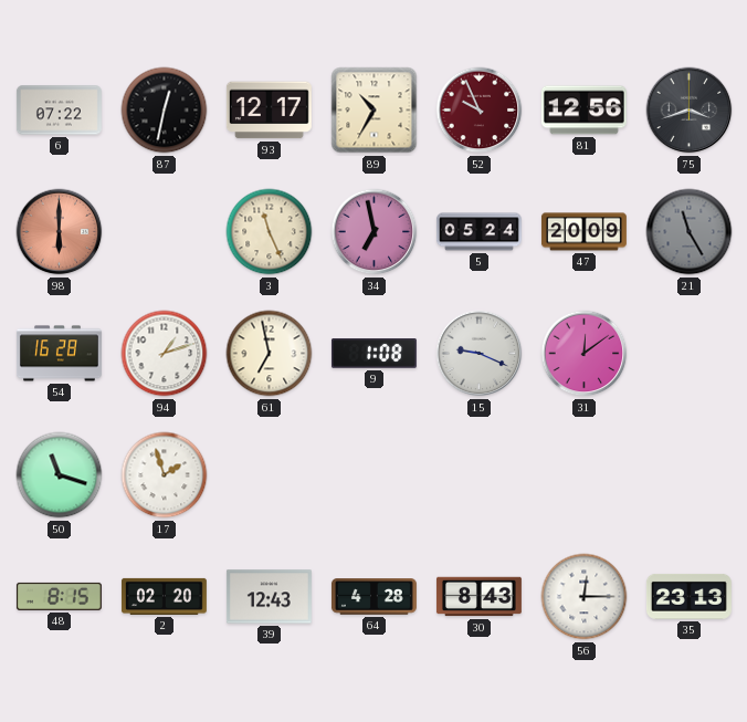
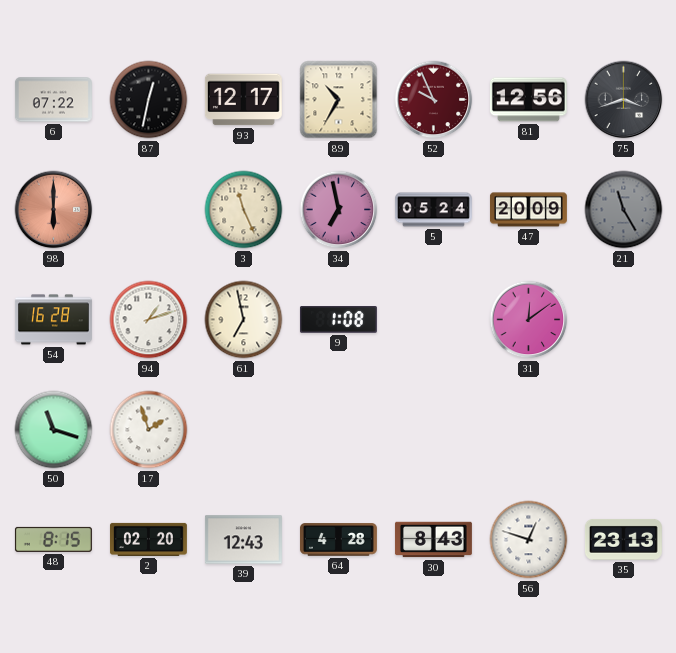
15: 9:19 -> none (480, 354)
56: 12:15 -> 12:48 (529, 540)
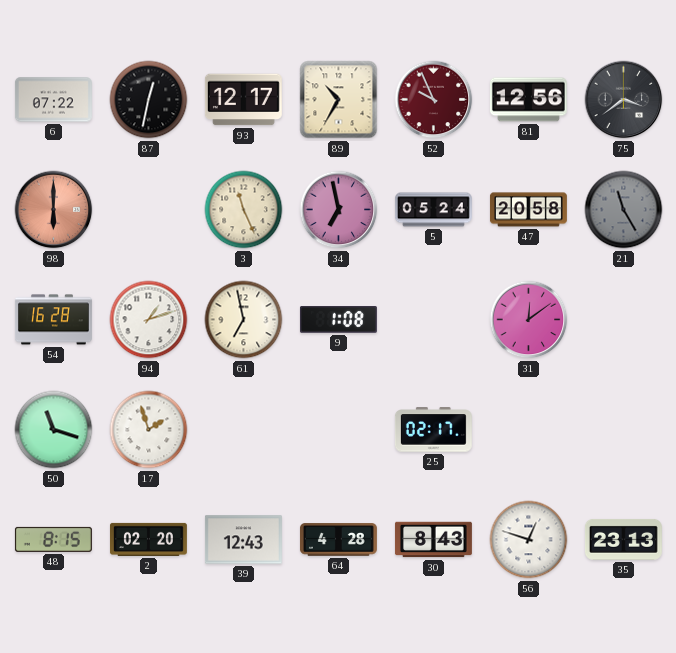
75: 3:42 -> 3:39 (624, 100)
47: 20:09 -> 20:58 (528, 210)
25: none -> 02:17 (433, 430)
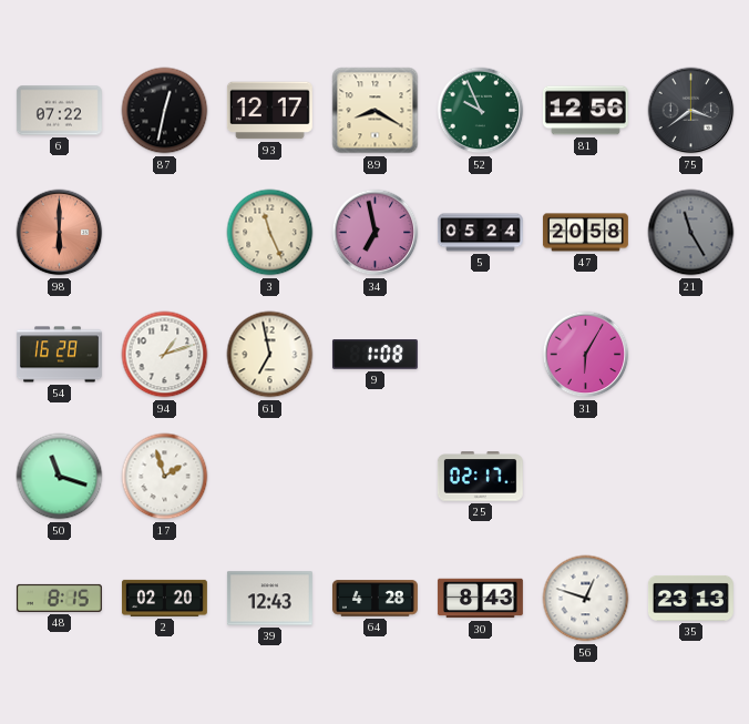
89: 10:35 -> 8:20 (376, 111)
52 dial: burgundy -> green (481, 111)
31: 12:09 -> 6:05 (586, 355)
